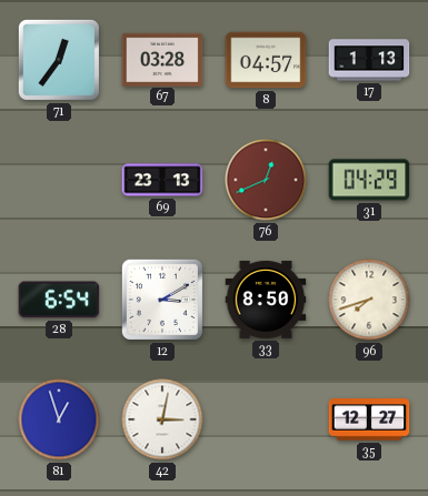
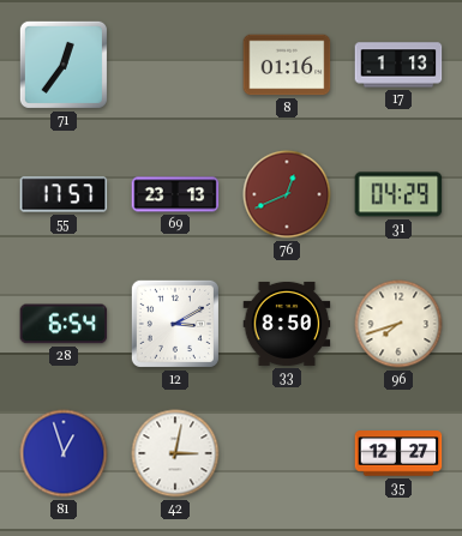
67: 03:28 -> none (162, 59)
8: 04:57 -> 01:16 (287, 65)
55: none -> 17:57 (64, 194)
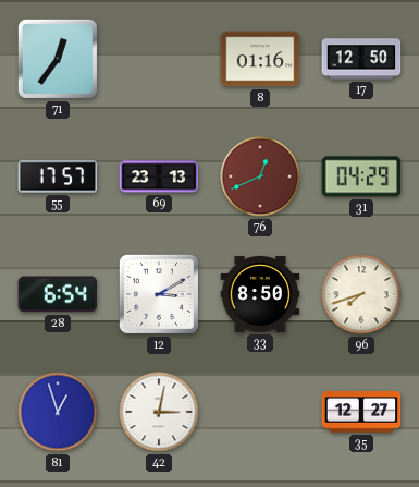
17: 1:13 -> 12:50 (361, 59)
